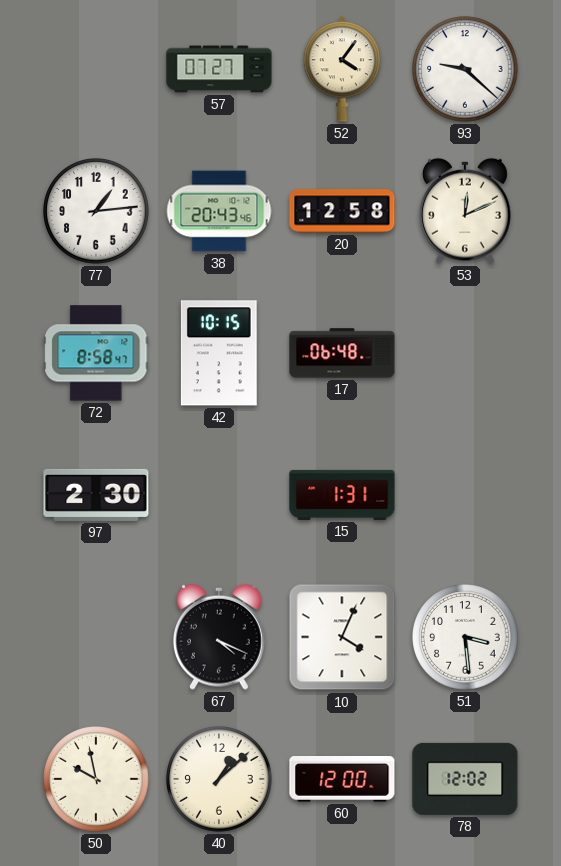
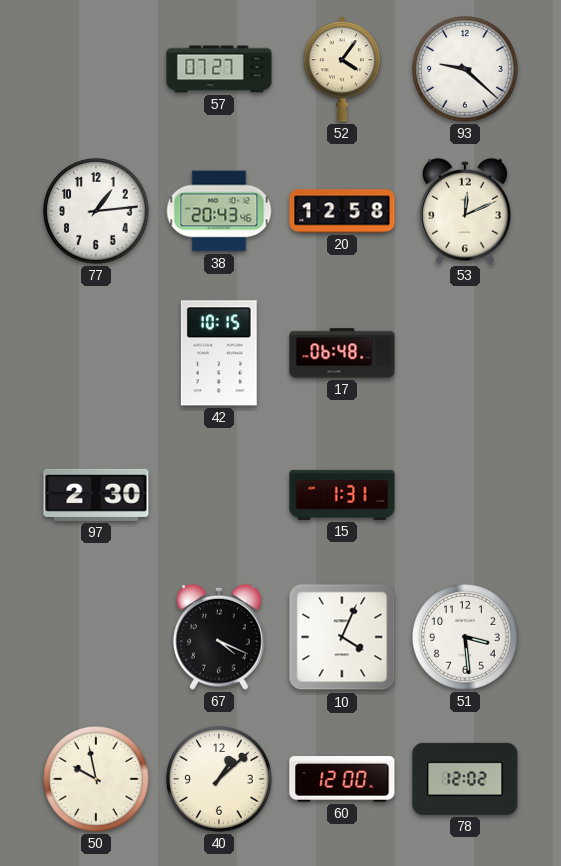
72: 8:58 -> none (96, 353)
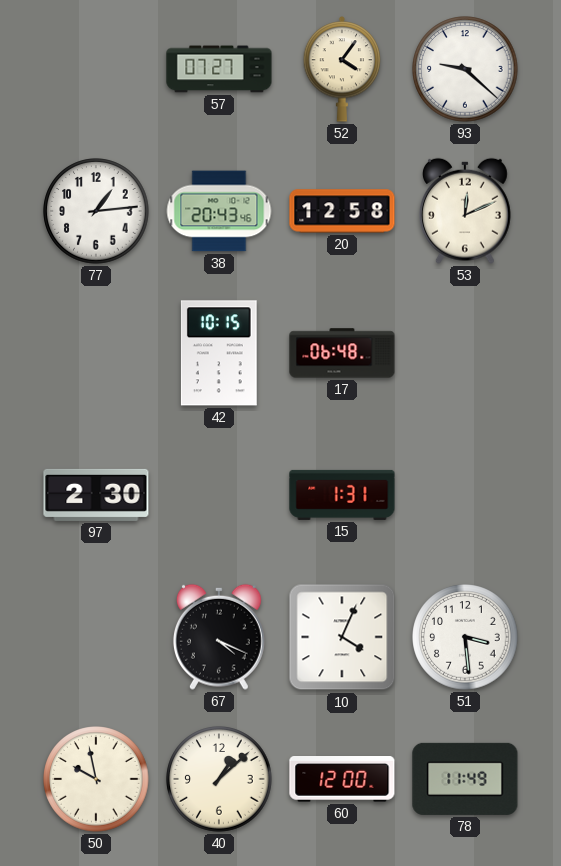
78: 12:02 -> 11:49 (465, 779)
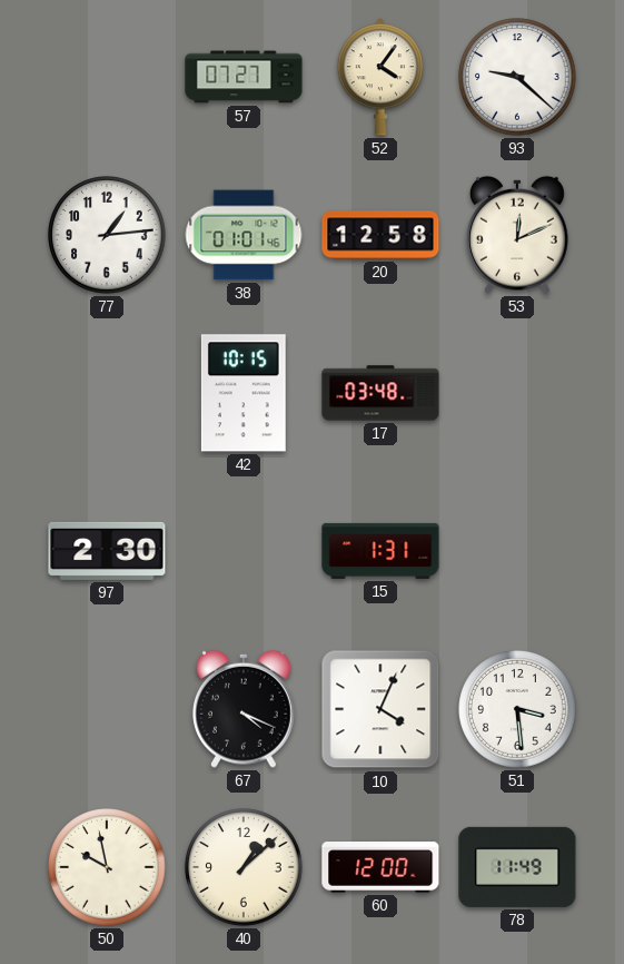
38: 20:43 -> 01:01 (244, 235)
17: 06:48 -> 03:48 (380, 393)
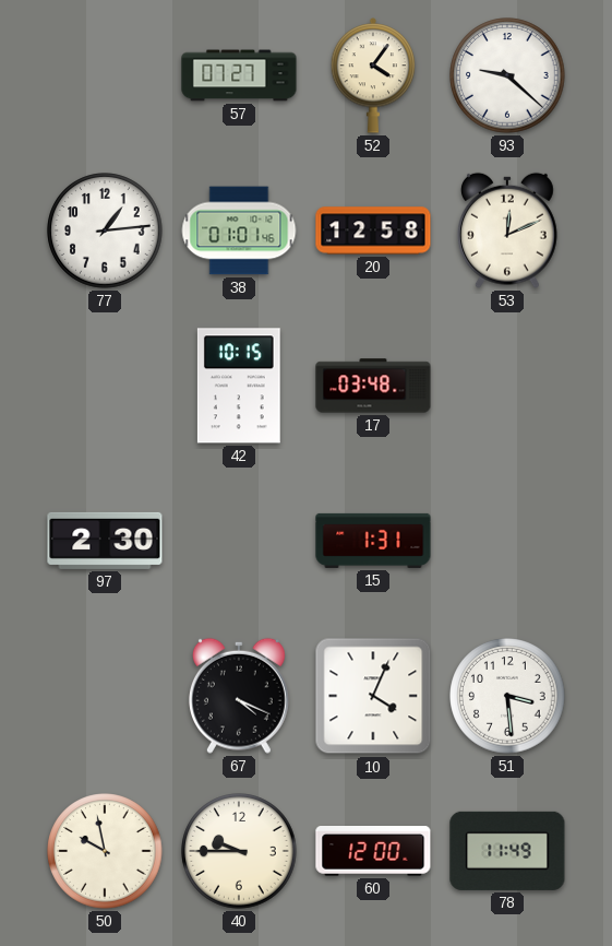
40: 1:08 -> 9:45 (239, 851)
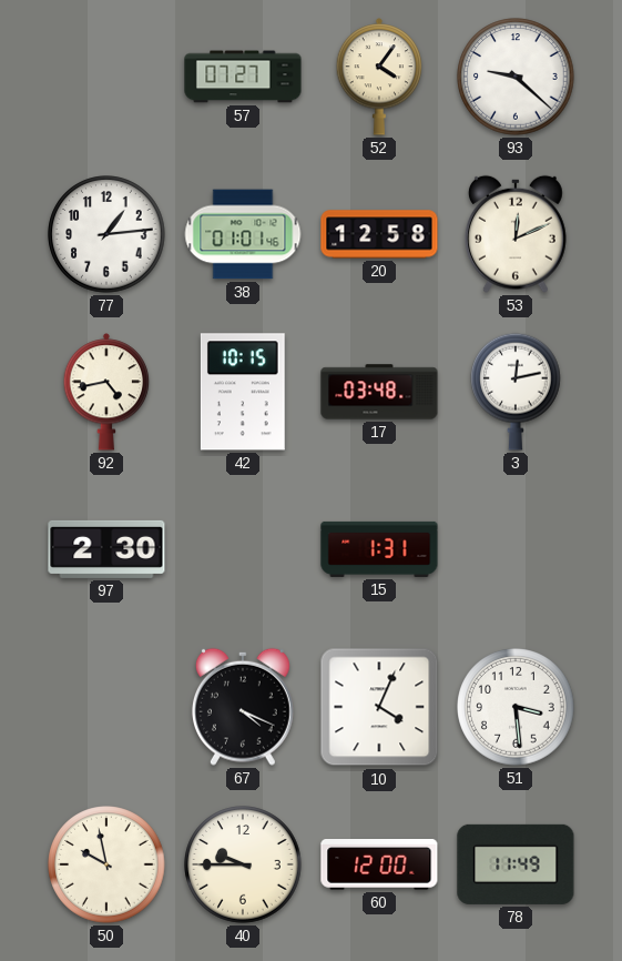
92: none -> 4:43 (106, 392)
3: none -> 12:13 (517, 392)
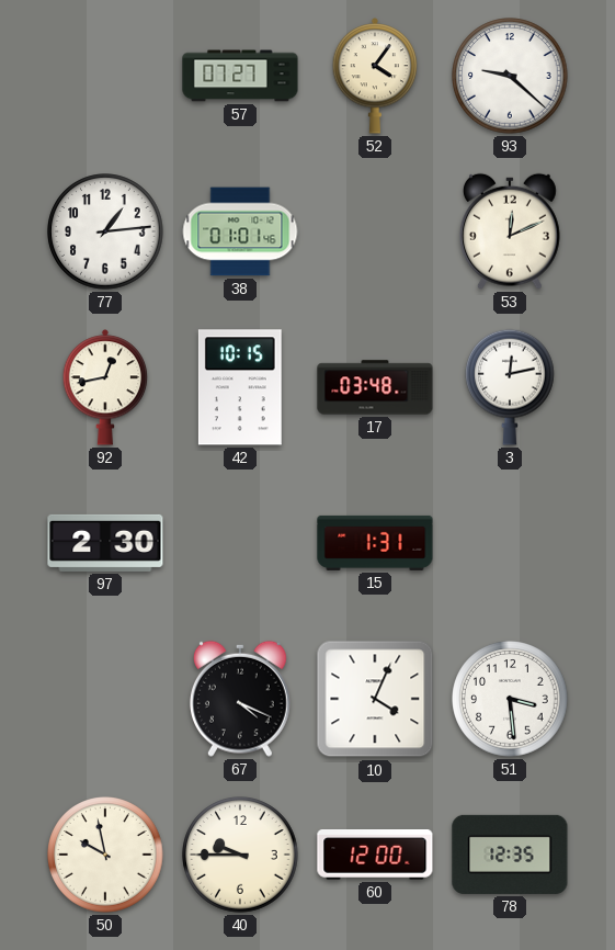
20: 12:58 -> none (379, 234)
92: 4:43 -> 12:43 (105, 387)
78: 11:49 -> 12:35 (510, 855)
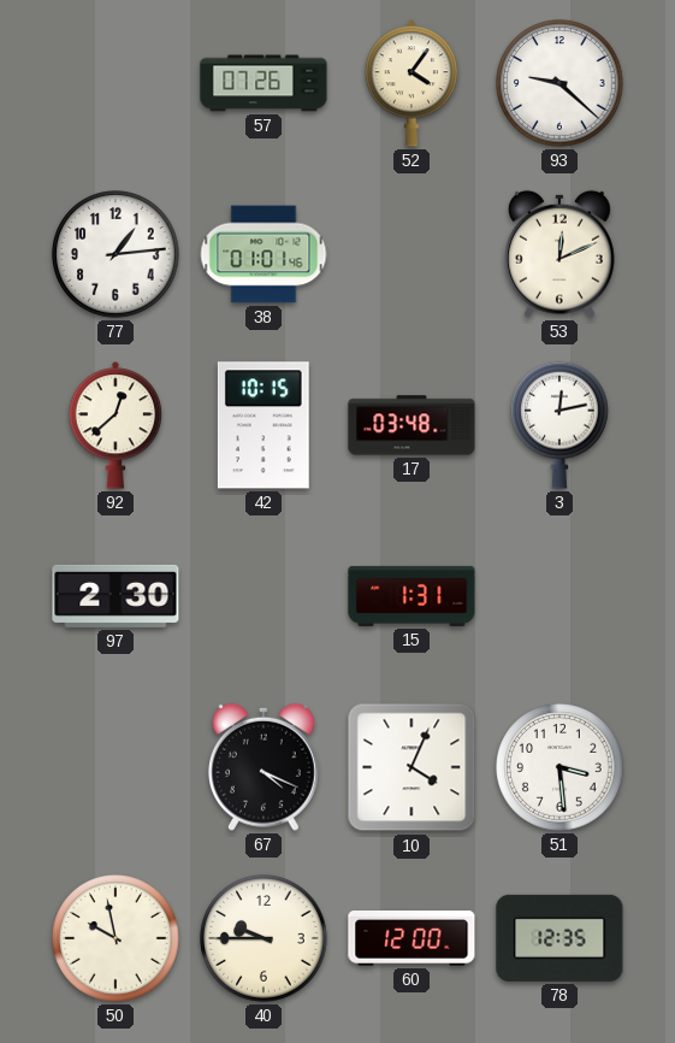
57: 07:27 -> 07:26 (264, 83)
92: 12:43 -> 12:38 (116, 425)
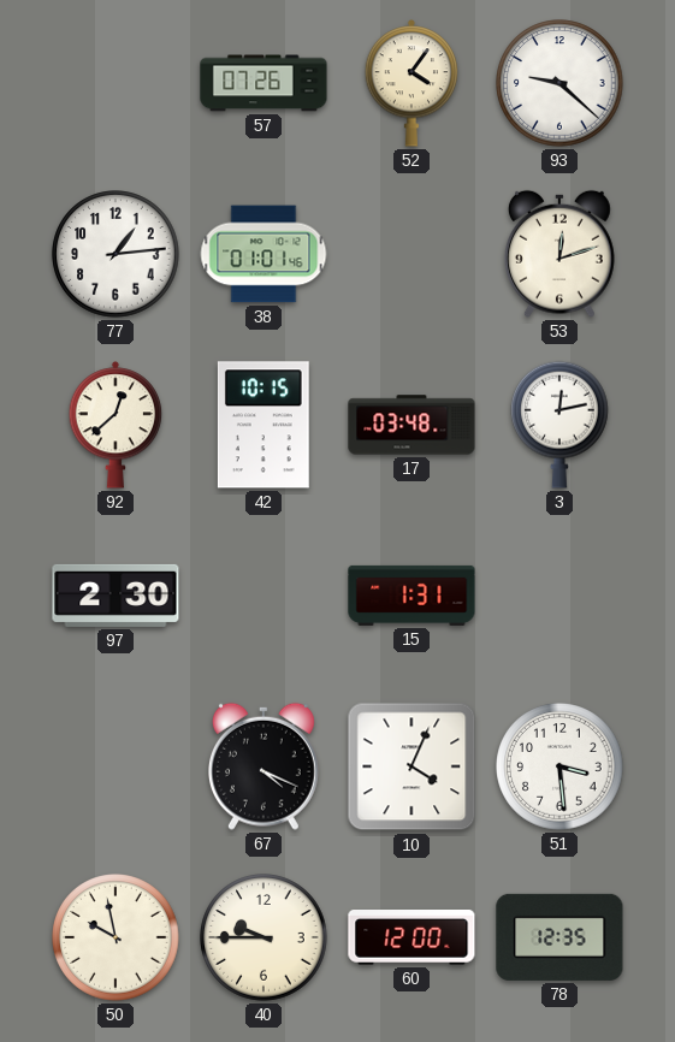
53: 12:11 -> 12:12 (559, 254)
